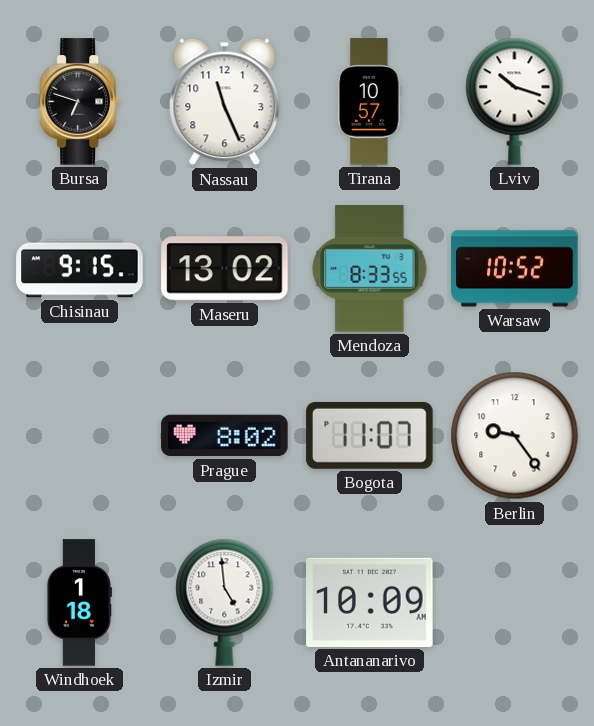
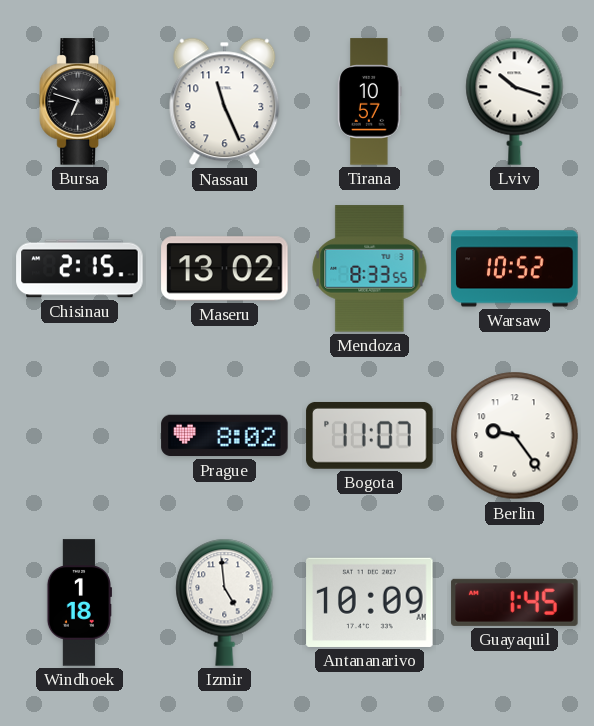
Chisinau: 9:15 -> 2:15 (80, 269)
Guayaquil: none -> 1:45 (515, 602)
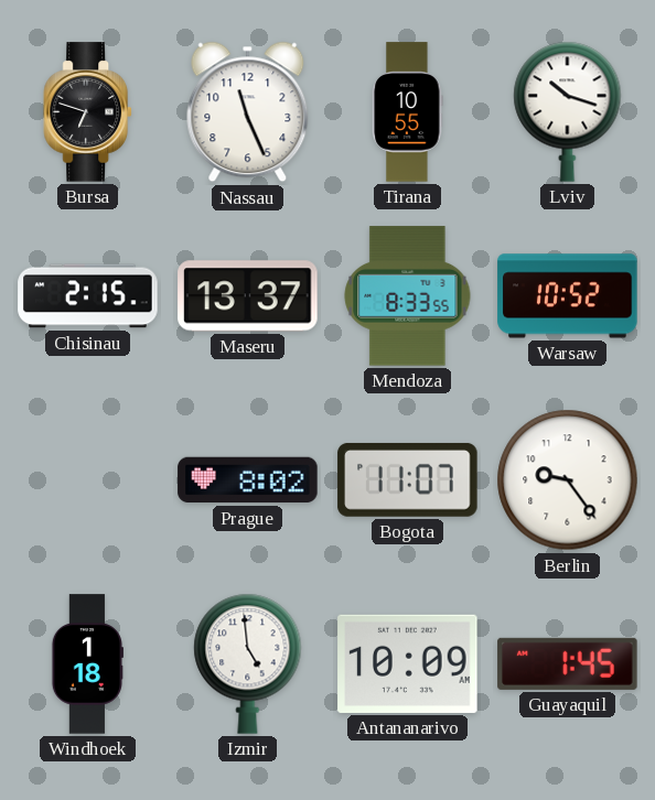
Tirana: 10:57 -> 10:55 (408, 112)
Maseru: 13:02 -> 13:37 (248, 296)
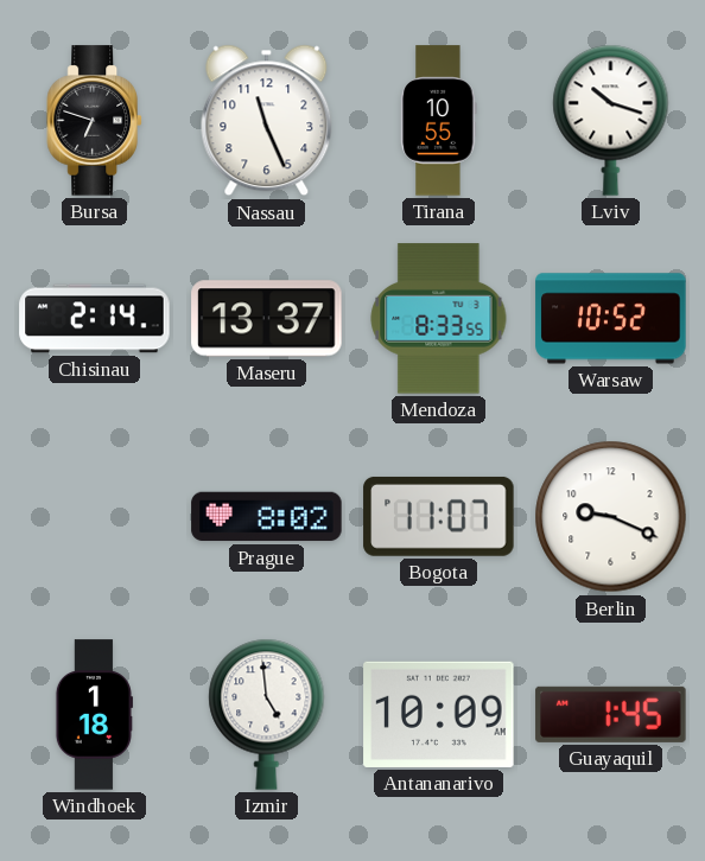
Chisinau: 2:15 -> 2:14 (95, 319)
Berlin: 9:24 -> 9:19 (611, 517)
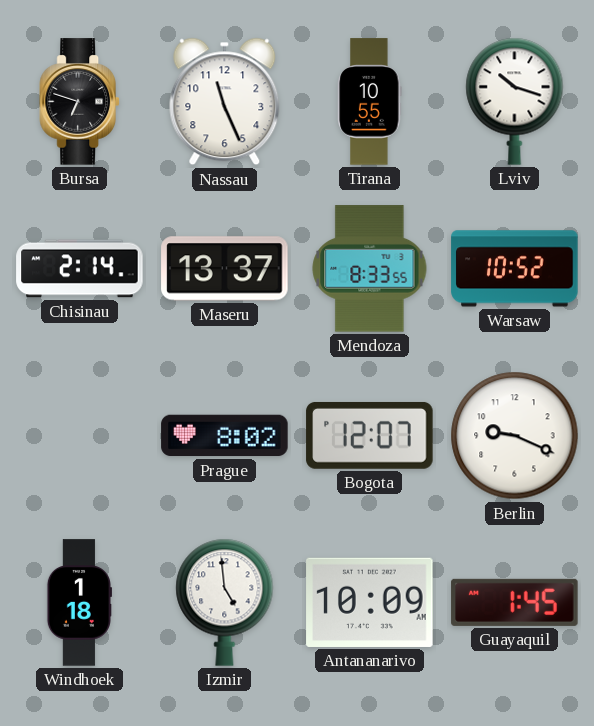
Bogota: 11:07 -> 12:07 (370, 435)
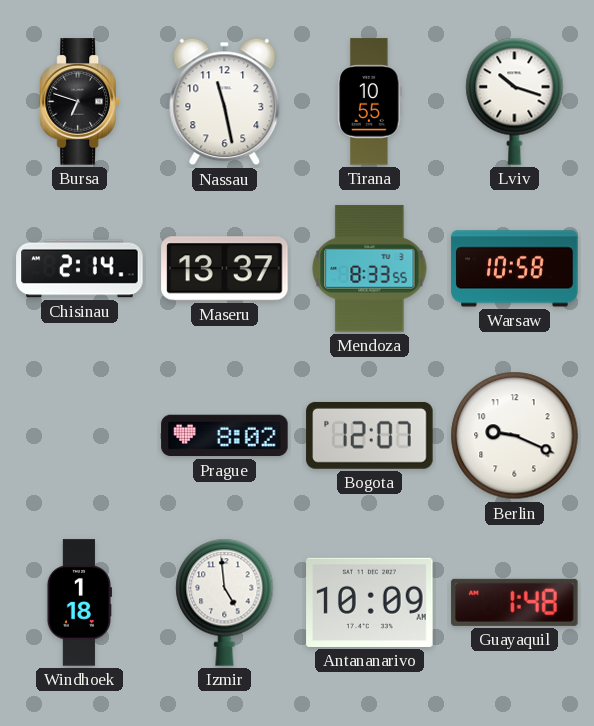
Nassau: 11:26 -> 11:28 (225, 102)
Warsaw: 10:52 -> 10:58 (515, 269)
Guayaquil: 1:45 -> 1:48 (515, 602)
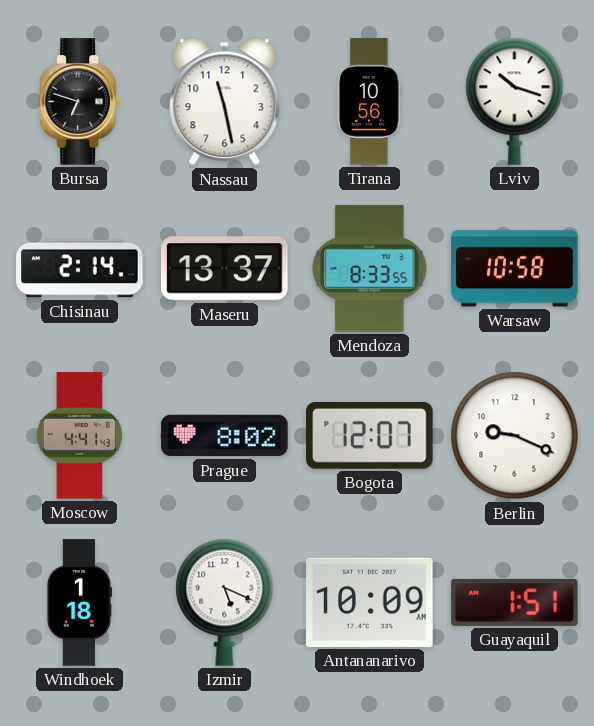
Tirana: 10:55 -> 10:56 (370, 102)
Moscow: none -> 4:41 (79, 436)
Izmir: 4:59 -> 5:19 (225, 602)
Guayaquil: 1:48 -> 1:51 (515, 602)
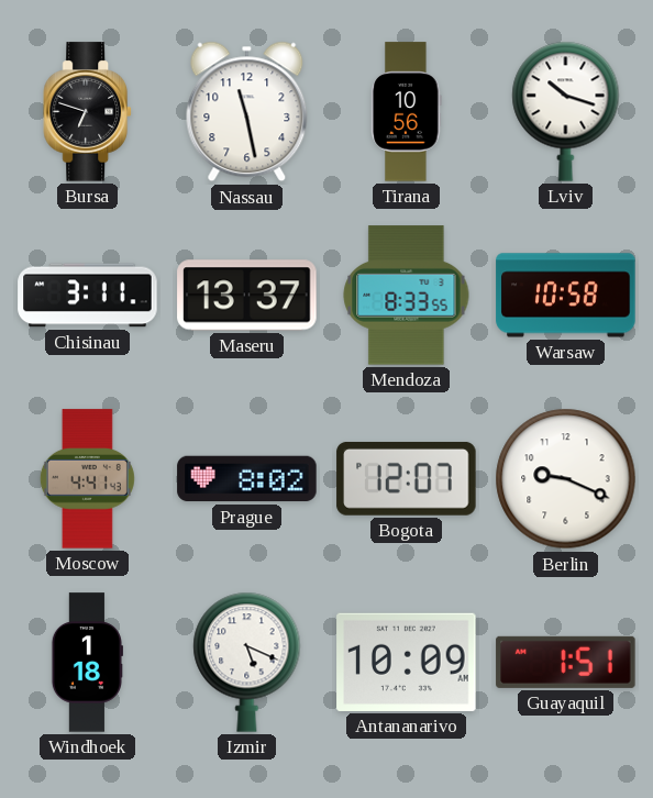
Chisinau: 2:14 -> 3:11 (88, 296)
